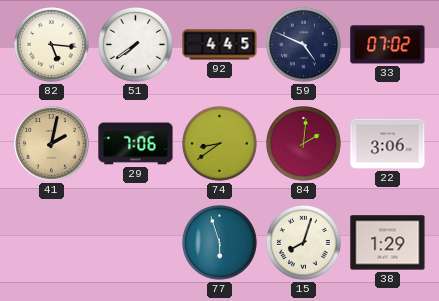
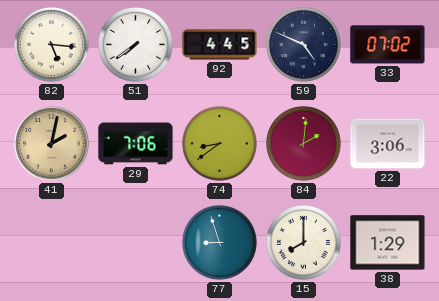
77: 5:57 -> 8:57 (220, 243)
15: 8:03 -> 8:00 (304, 243)
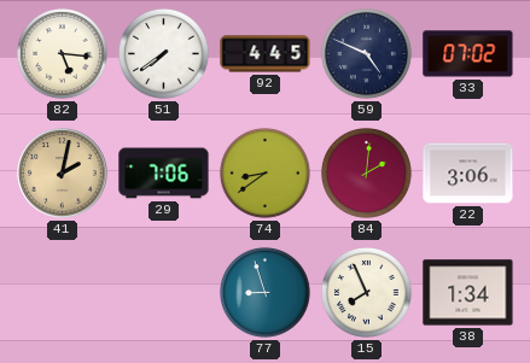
15: 8:00 -> 7:56 (367, 293)
38: 1:29 -> 1:34 (468, 293)
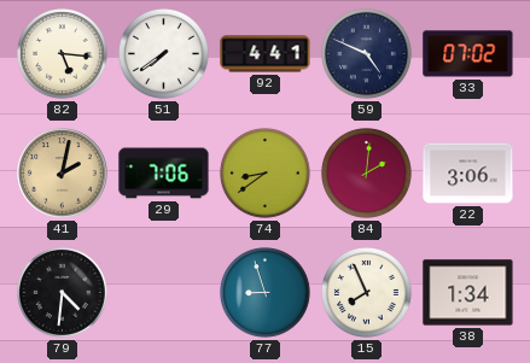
92: 4:45 -> 4:41 (266, 54)
79: none -> 4:31 (63, 293)
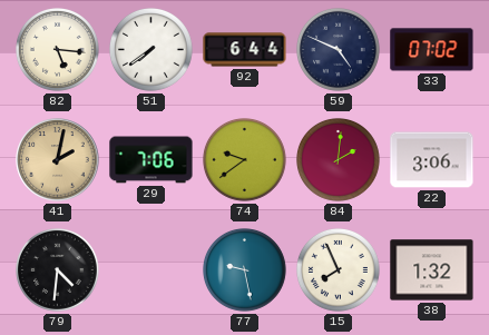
92: 4:41 -> 6:44 (245, 50)
74: 8:39 -> 9:39 (245, 160)
77: 8:57 -> 9:28 (245, 270)
38: 1:34 -> 1:32 (432, 270)
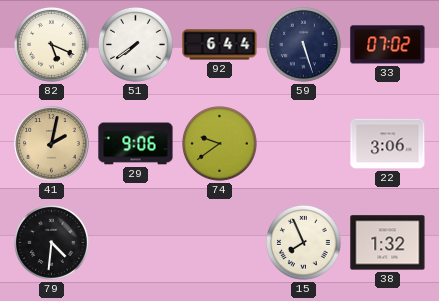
82: 5:16 -> 5:19 (52, 45)
59: 4:49 -> 5:27 (304, 45)
29: 7:06 -> 9:06 (136, 144)
84: 2:01 -> none (339, 160)
77: 9:28 -> none (245, 270)
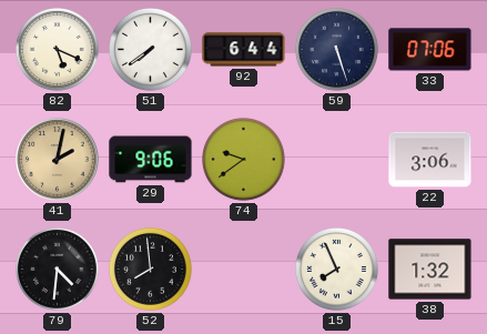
33: 07:02 -> 07:06 (430, 50)
52: none -> 7:59 (151, 270)
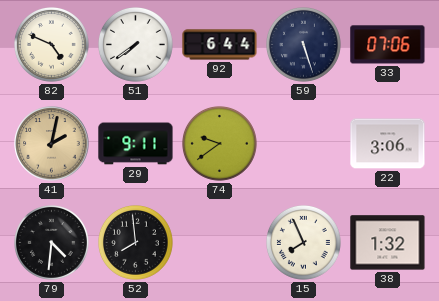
82: 5:19 -> 4:49 (52, 45)
29: 9:06 -> 9:11 (136, 144)
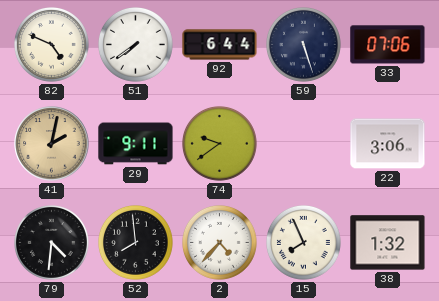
2: none -> 4:37 (220, 243)
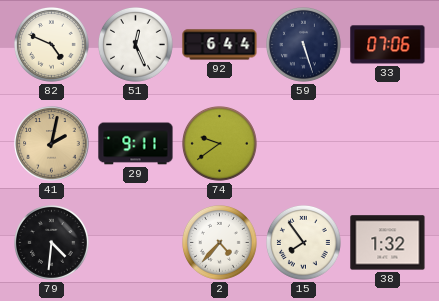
51: 7:39 -> 12:26 (136, 45)
22: 3:06 -> none (388, 144)
52: 7:59 -> none (136, 243)
15: 7:56 -> 7:54 (304, 243)
